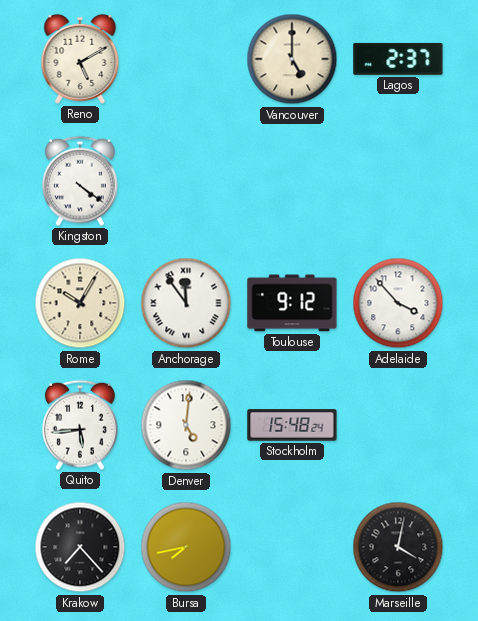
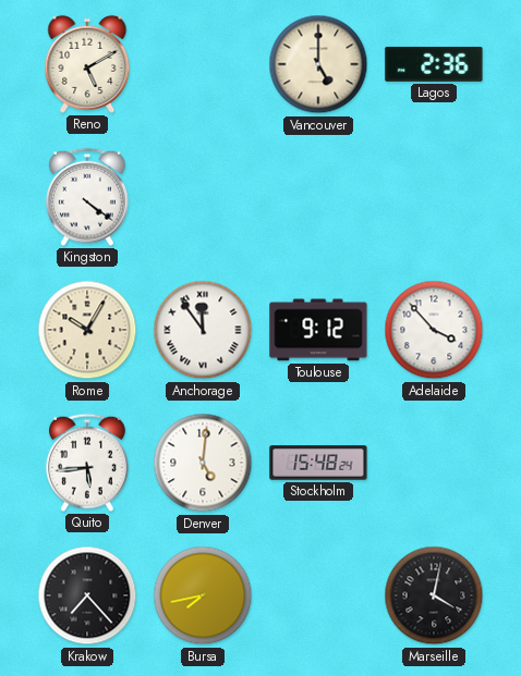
Lagos: 2:37 -> 2:36 (434, 64)
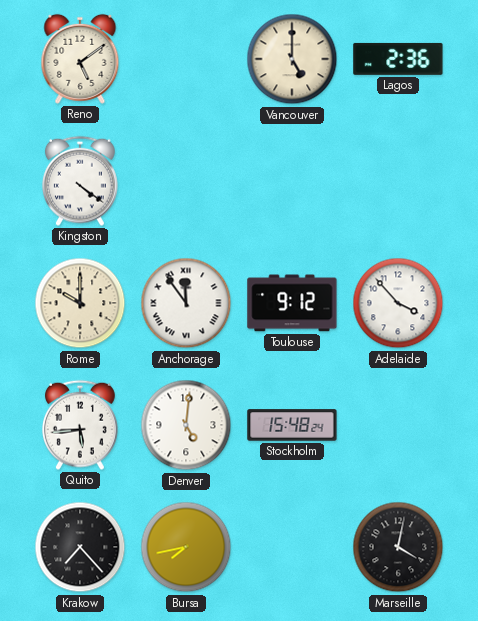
Reno: 5:10 -> 5:09 (80, 59)
Rome: 10:05 -> 10:00 (80, 303)
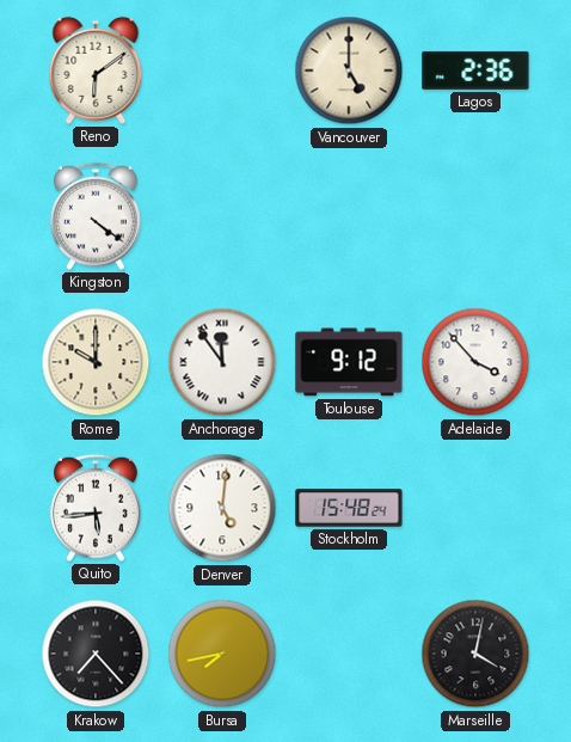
Reno: 5:09 -> 6:09 (96, 70)
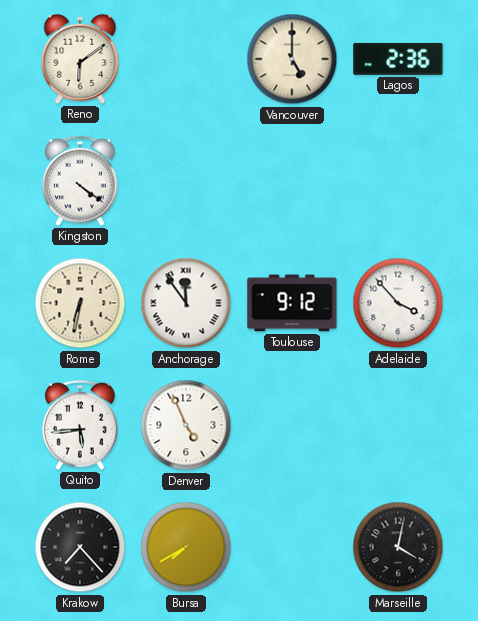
Rome: 10:00 -> 6:32 (80, 303)
Denver: 5:01 -> 4:56 (186, 425)
Stockholm: 15:48 -> none (349, 508)
Bursa: 7:43 -> 7:40 (186, 547)
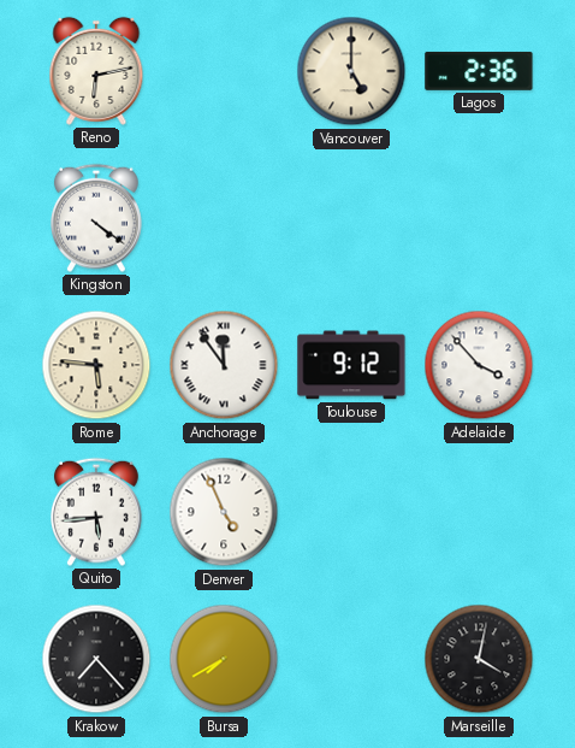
Reno: 6:09 -> 6:13 (96, 71)
Rome: 6:32 -> 5:46 (96, 365)
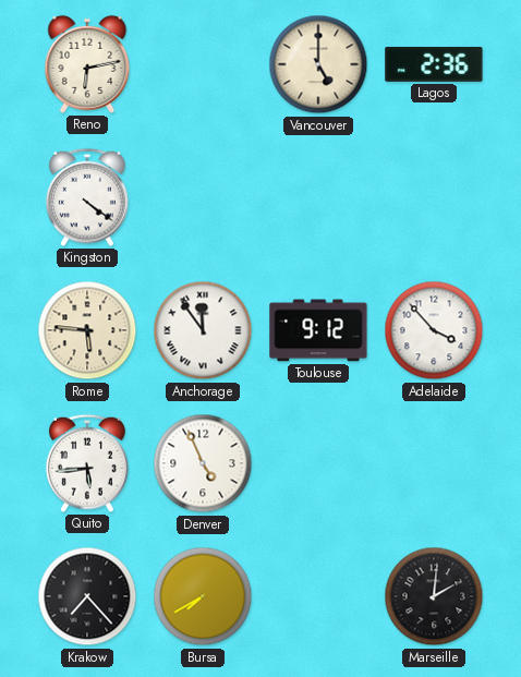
Marseille: 4:02 -> 2:01 (434, 596)
